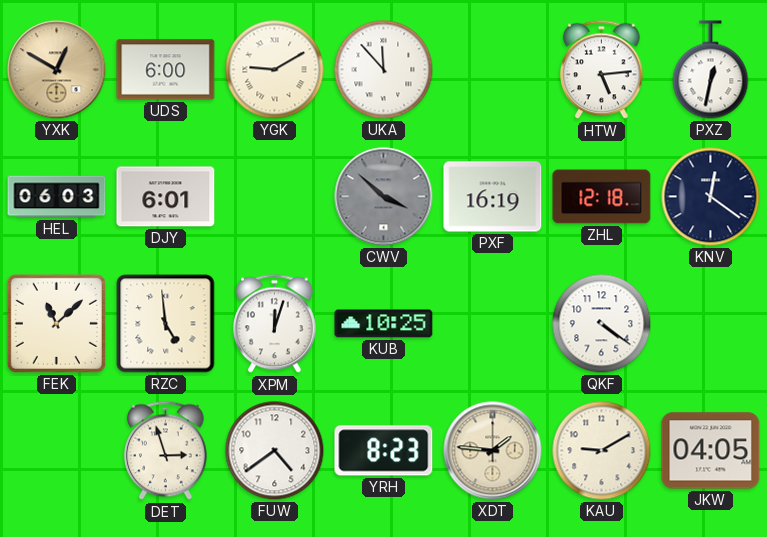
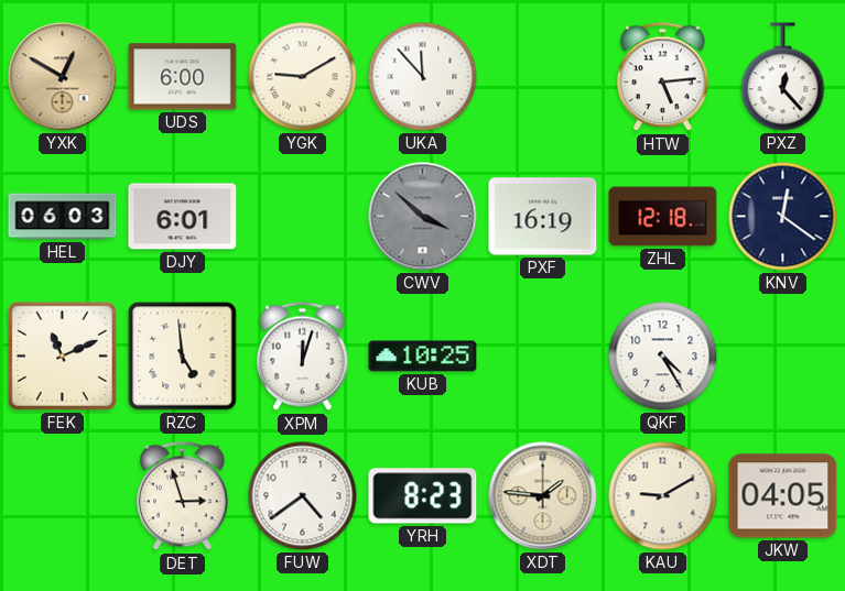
PXZ: 12:32 -> 12:23 (783, 77)
FEK: 11:08 -> 11:11 (62, 355)
QKF: 4:21 -> 4:25 (663, 357)
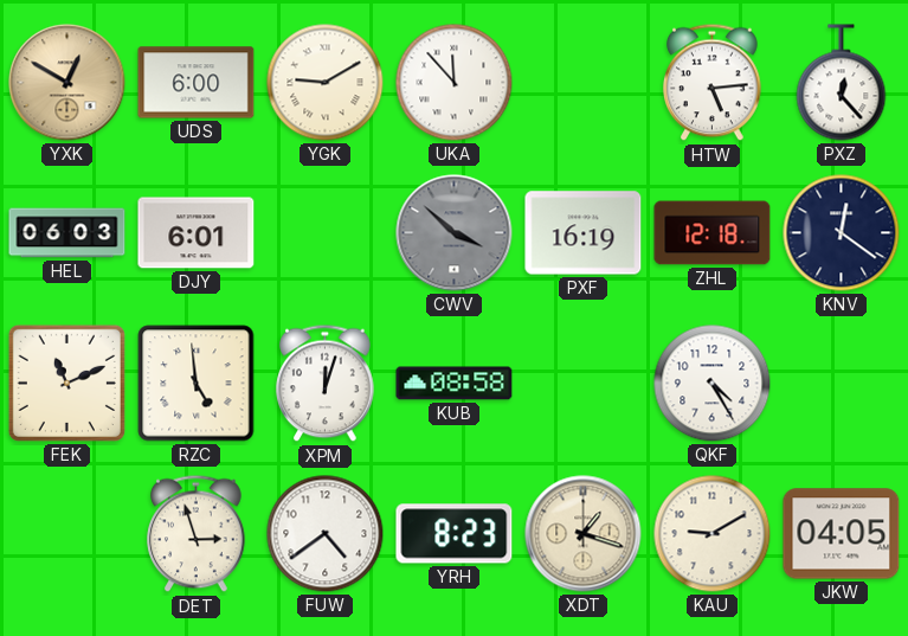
KUB: 10:25 -> 08:58 (455, 384)
XDT: 1:46 -> 1:18 (584, 534)
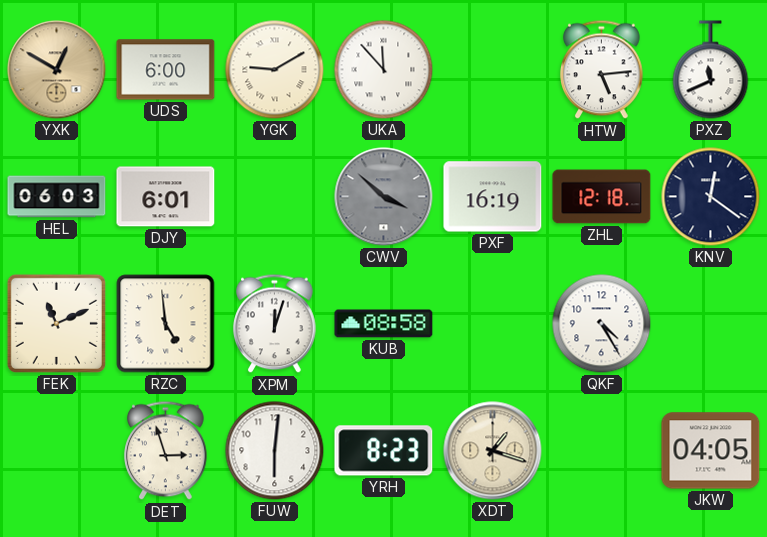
PXZ: 12:23 -> 11:41 (711, 70)
FUW: 4:39 -> 6:01 (275, 451)
KAU: 9:10 -> none (713, 534)
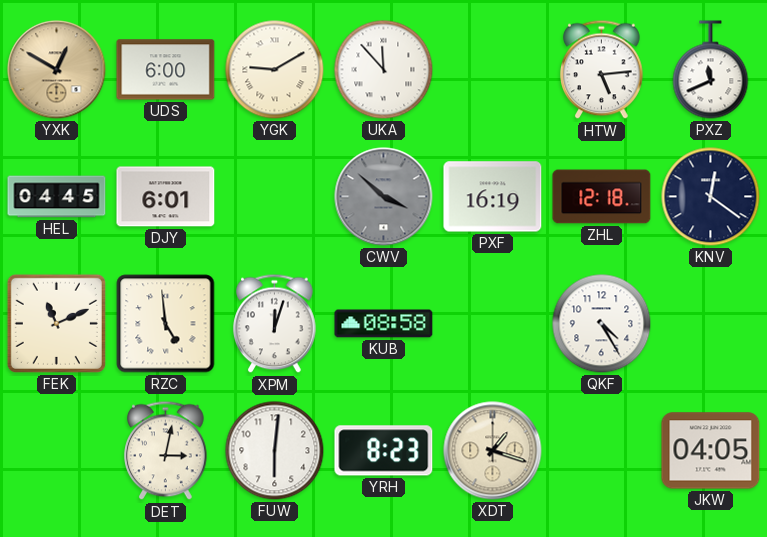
HEL: 06:03 -> 04:45 (57, 197)
DET: 2:57 -> 3:02 (166, 451)
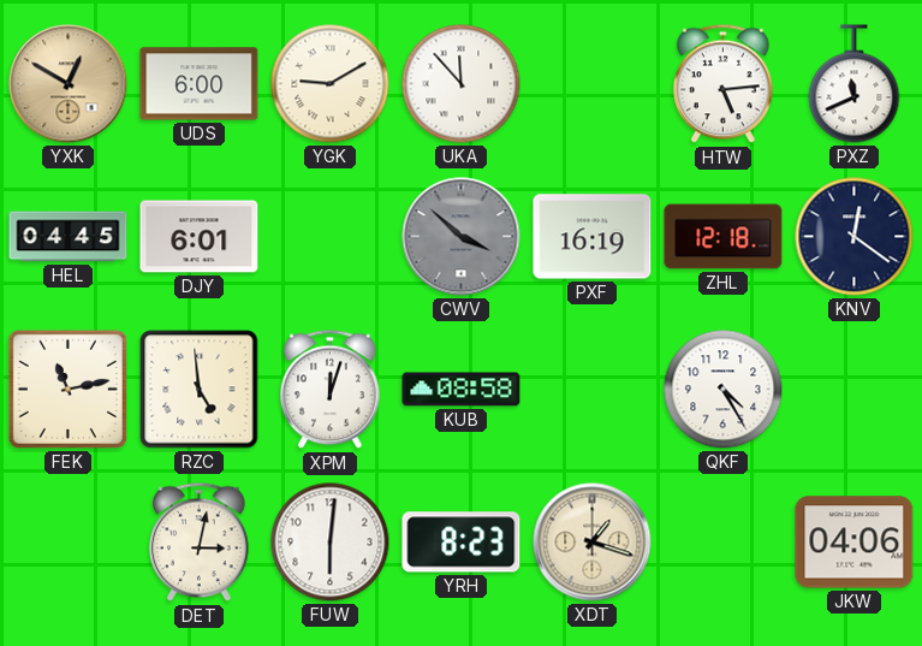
FEK: 11:11 -> 11:13 (67, 389)
JKW: 04:05 -> 04:06 (855, 543)
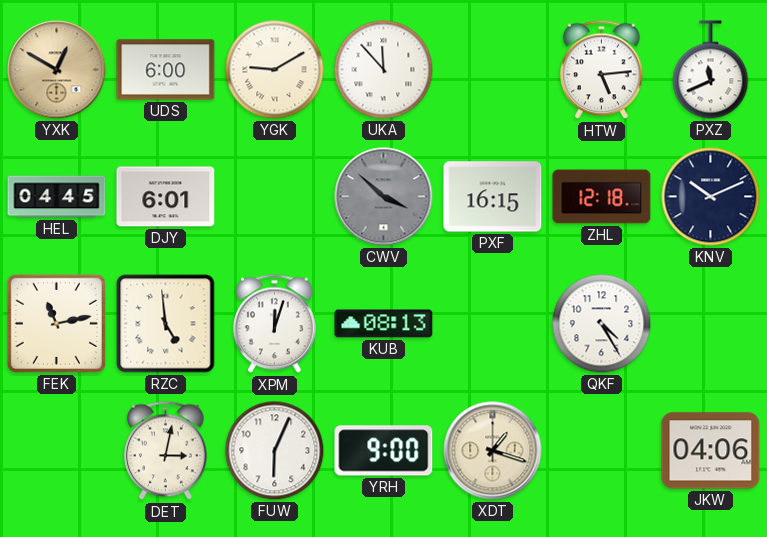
PXF: 16:19 -> 16:15 (493, 197)
KNV: 12:21 -> 10:11 (711, 197)
KUB: 08:58 -> 08:13 (384, 324)
FUW: 6:01 -> 6:04 (275, 451)
YRH: 8:23 -> 9:00 (384, 451)
